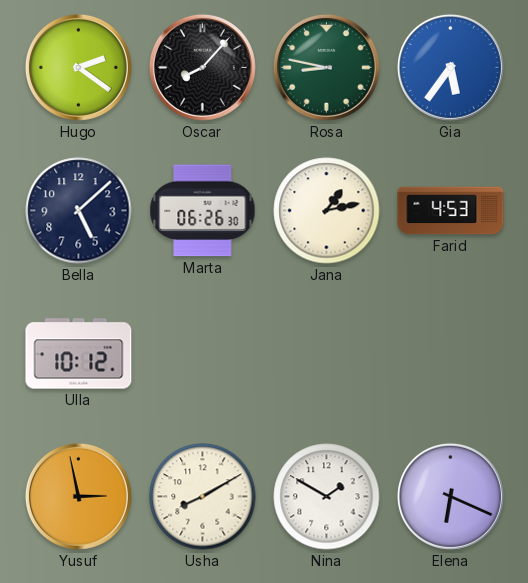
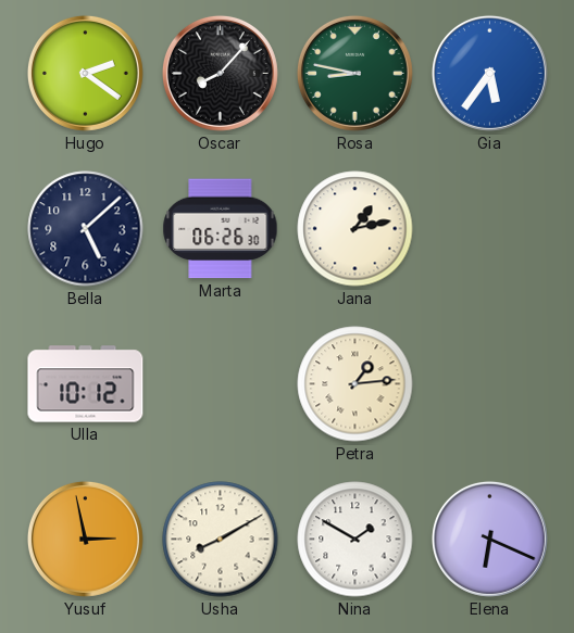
Farid: 4:53 -> none (451, 211)
Petra: none -> 1:14 (355, 384)
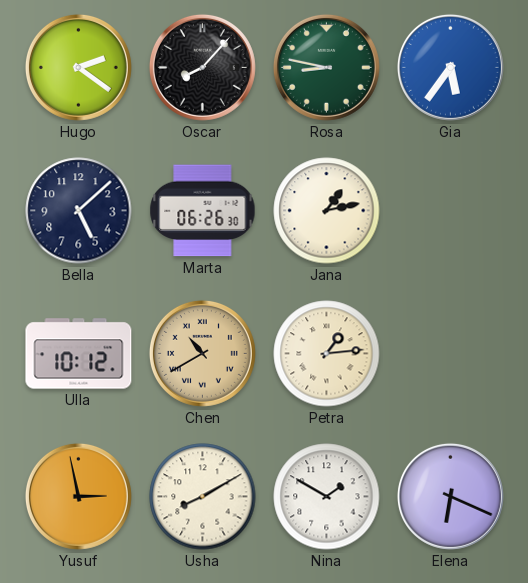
Chen: none -> 10:40 (202, 353)
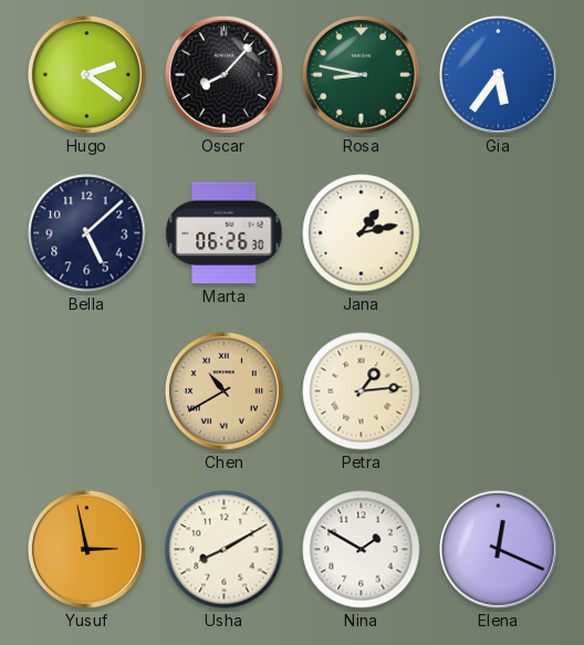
Ulla: 10:12 -> none (79, 354)
Elena: 6:19 -> 12:19 (498, 549)
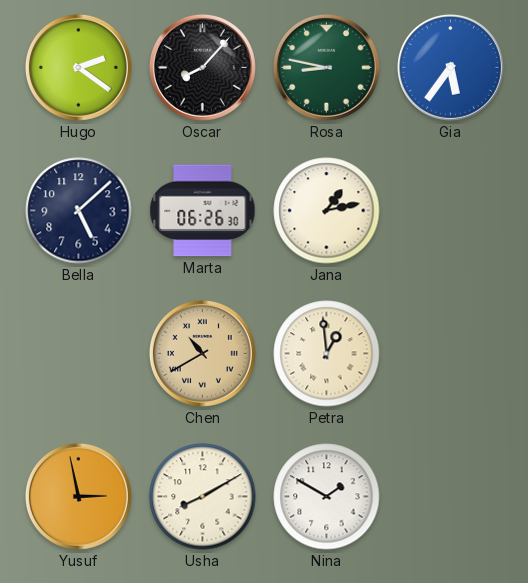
Petra: 1:14 -> 12:59 (327, 354)
Elena: 12:19 -> none (498, 549)
